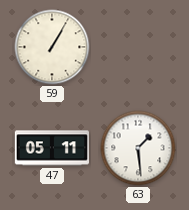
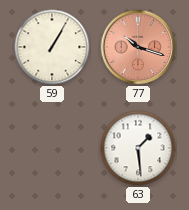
77: none -> 10:18 (138, 47)
47: 05:11 -> none (51, 148)
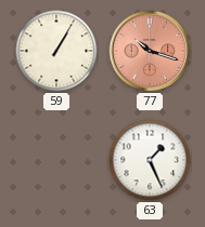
63: 1:29 -> 1:26 (150, 160)
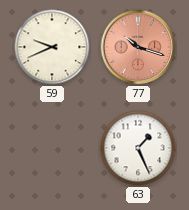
59: 1:05 -> 9:41 (52, 47)
